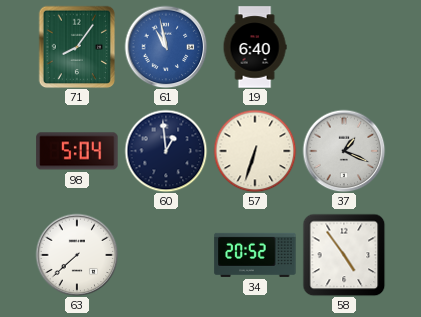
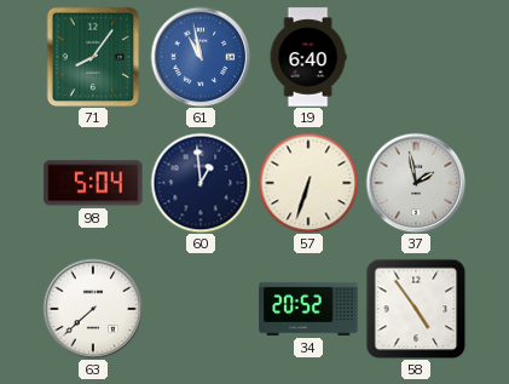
37: 1:19 -> 1:58 (416, 183)
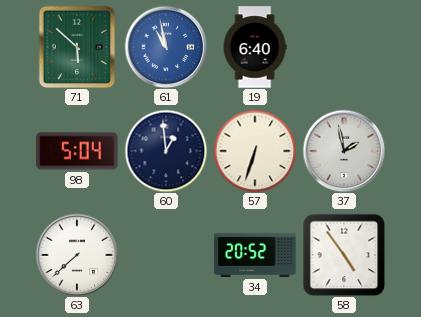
71: 8:06 -> 5:52 (77, 47)
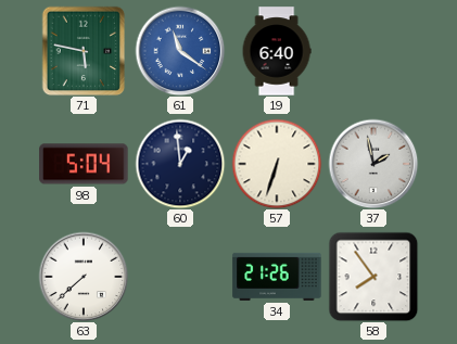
71: 5:52 -> 5:47 (84, 51)
61: 10:58 -> 11:21 (180, 51)
34: 20:52 -> 21:26 (277, 277)
58: 4:54 -> 7:54 (373, 277)
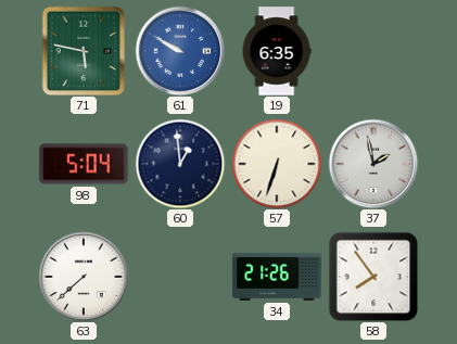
61: 11:21 -> 9:50 (180, 51)
19: 6:40 -> 6:35 (277, 51)
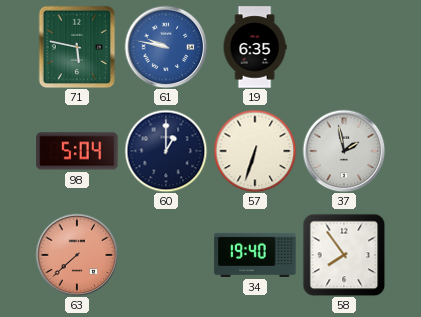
61: 9:50 -> 9:47 (166, 47)
60: 12:59 -> 1:00 (166, 151)
63 dial: white -> salmon (77, 255)
34: 21:26 -> 19:40 (255, 255)
